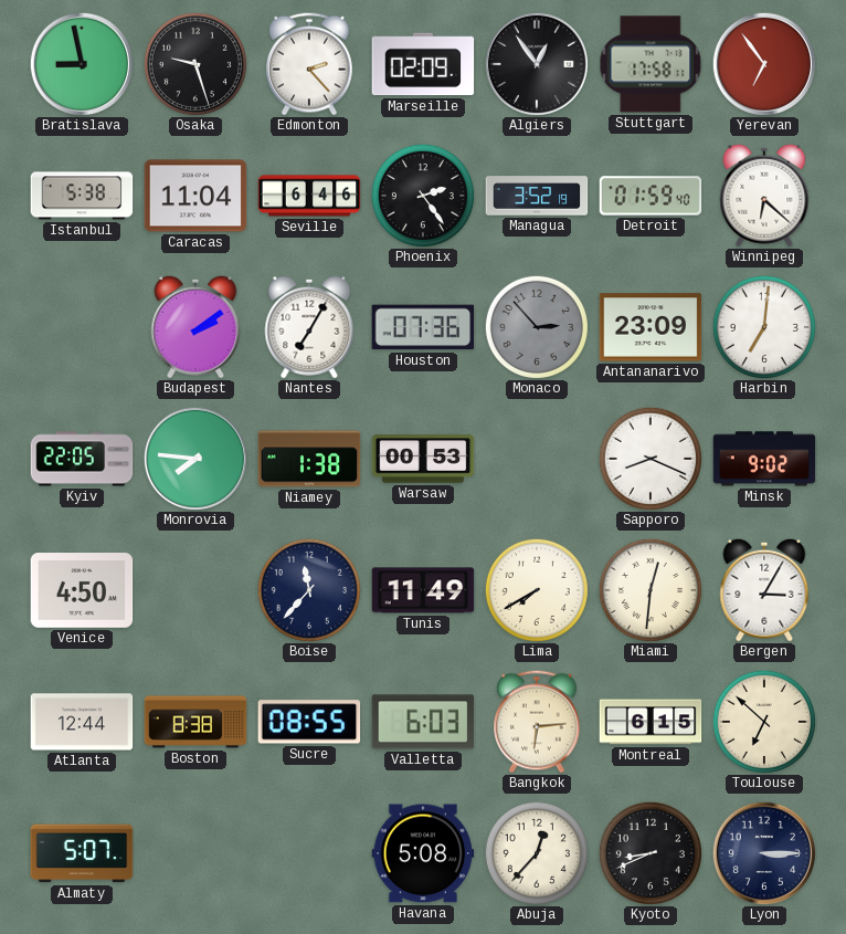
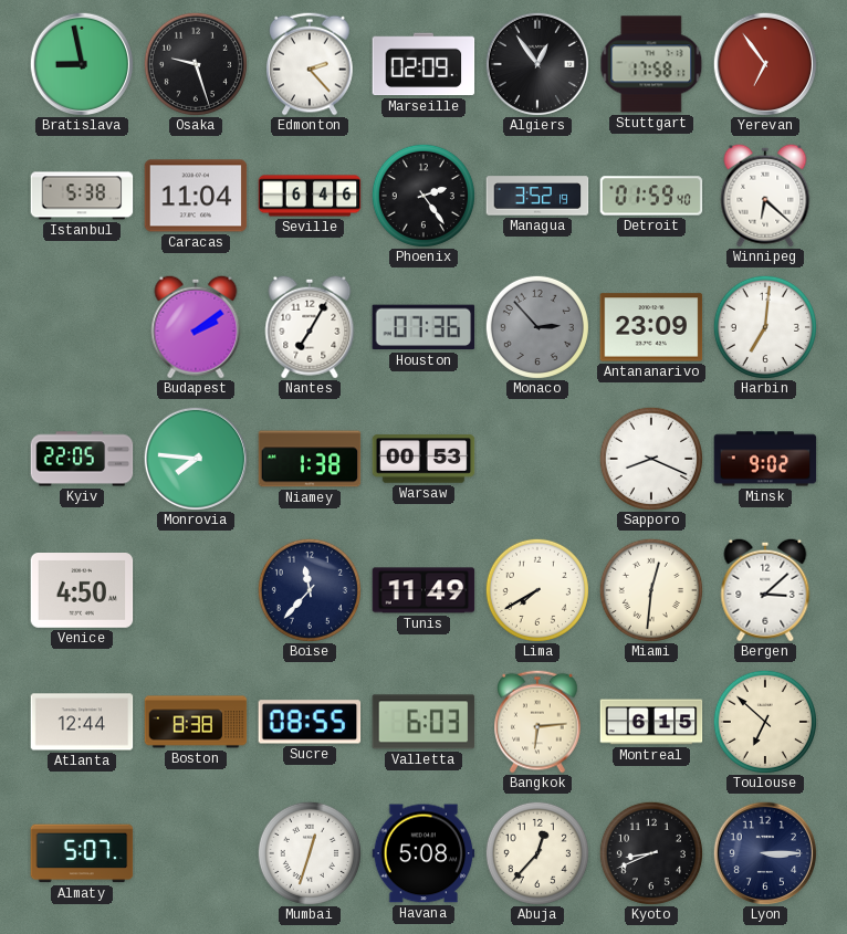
Bergen: 3:05 -> 3:08 (765, 590)
Mumbai: none -> 12:33 (310, 853)
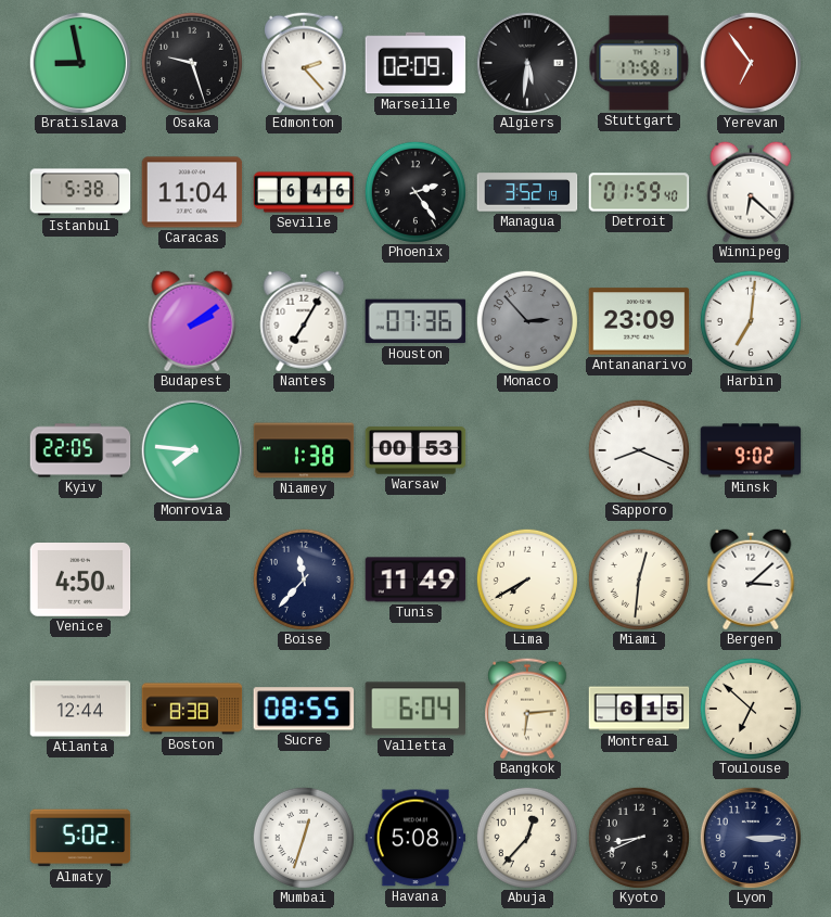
Algiers: 12:54 -> 5:31 (526, 62)
Valletta: 6:03 -> 6:04 (415, 709)
Almaty: 5:07 -> 5:02 (80, 838)
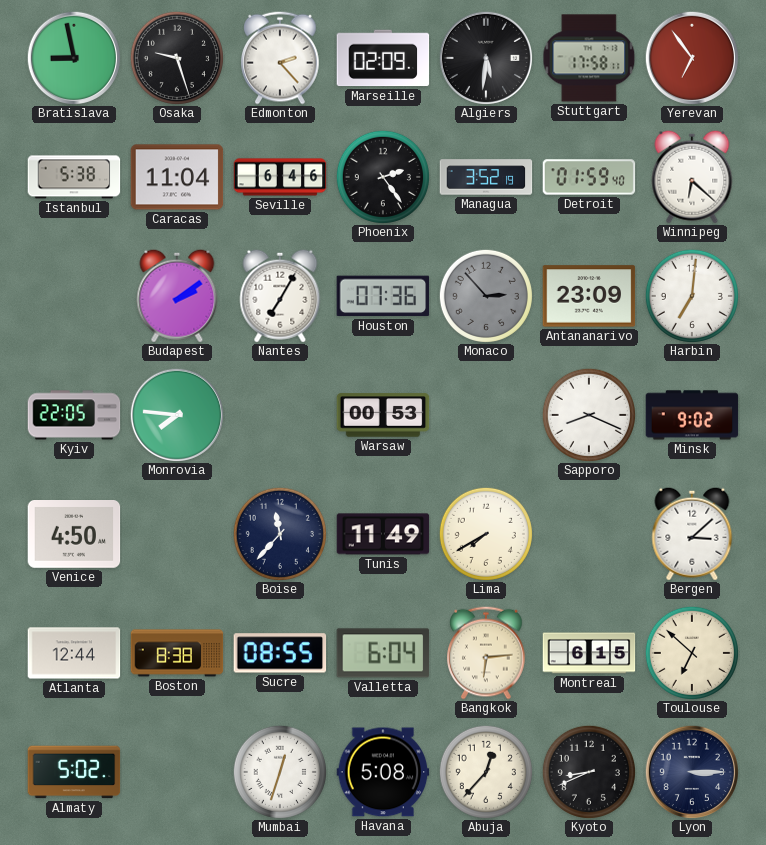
Niamey: 1:38 -> none (304, 450)
Miami: 12:31 -> none (639, 580)
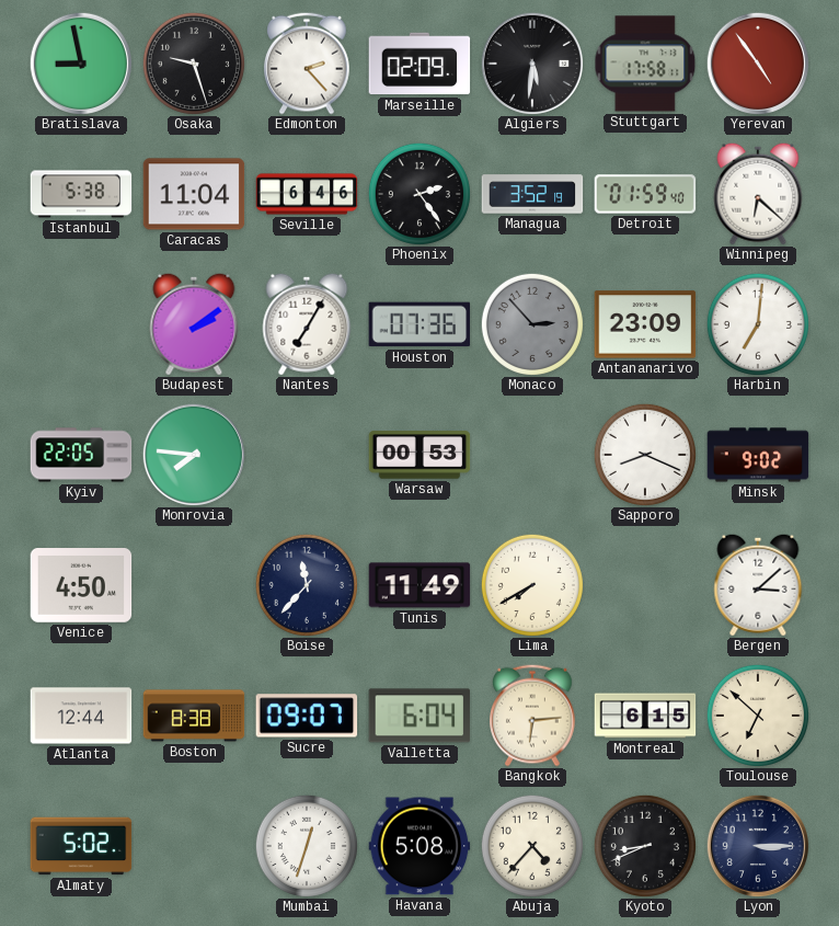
Yerevan: 6:54 -> 4:54 (757, 62)
Sucre: 08:55 -> 09:07 (307, 716)
Abuja: 12:37 -> 4:37 (532, 846)
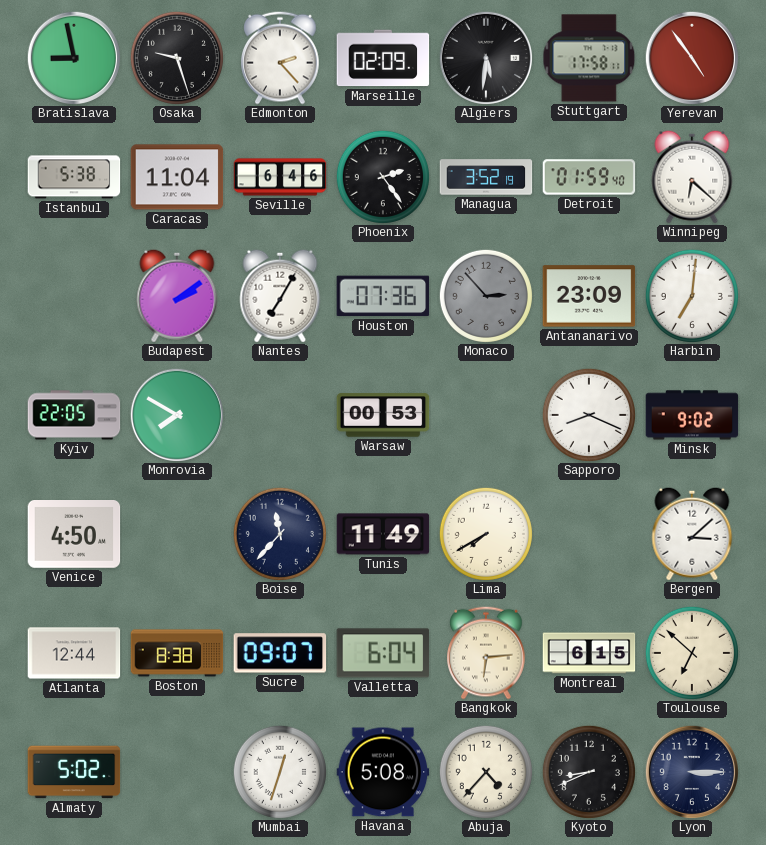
Monrovia: 7:46 -> 7:50 (176, 414)
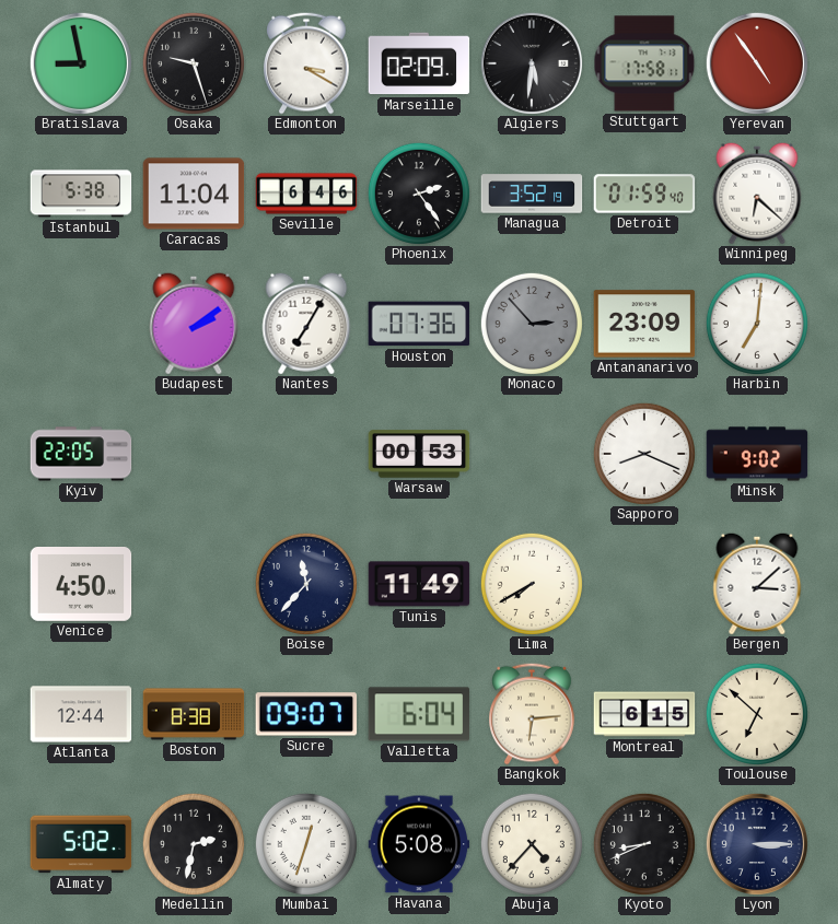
Edmonton: 2:23 -> 3:20 (307, 63)
Monrovia: 7:50 -> none (176, 414)
Medellin: none -> 2:32 (194, 844)
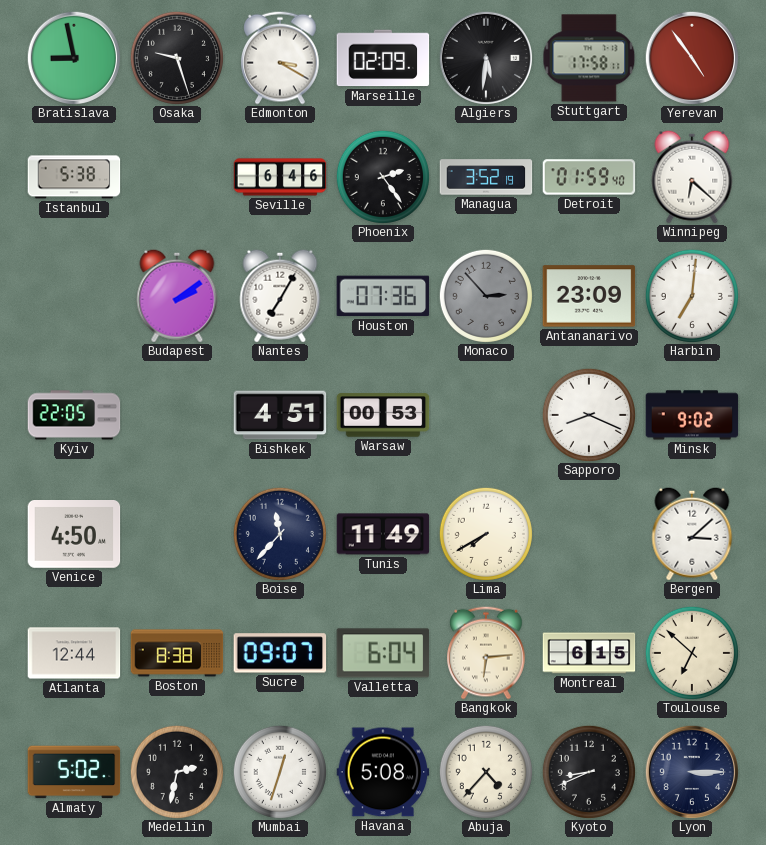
Caracas: 11:04 -> none (194, 194)
Bishkek: none -> 4:51 (280, 415)
